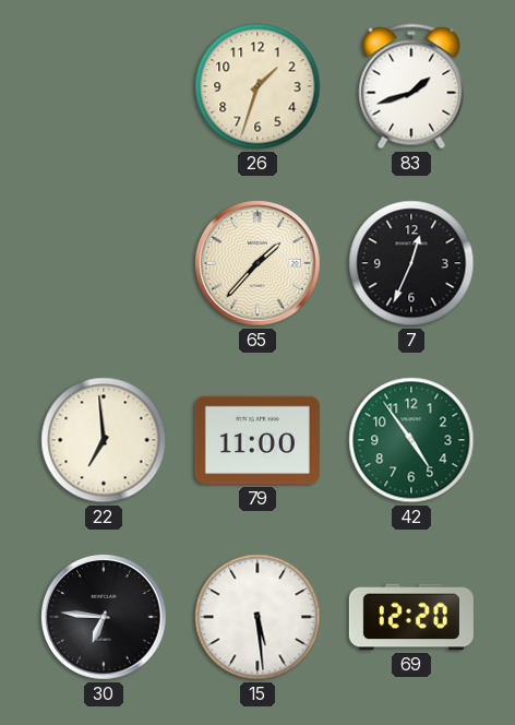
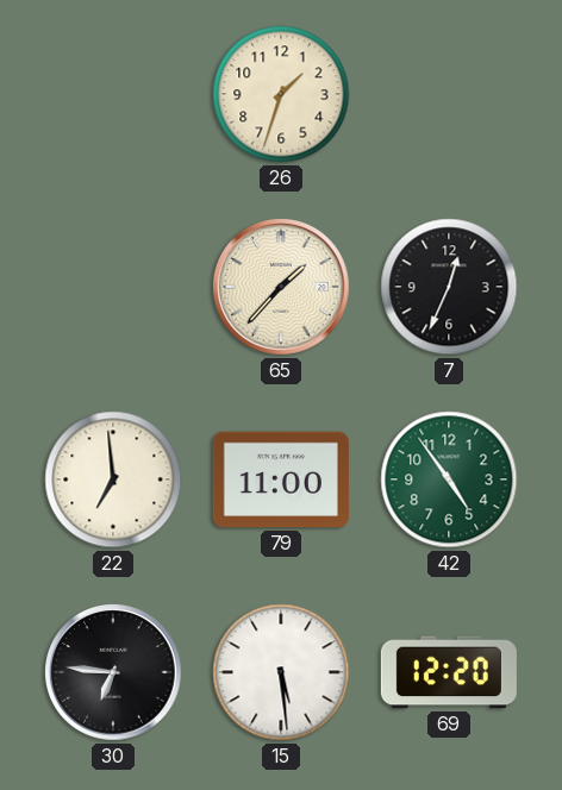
83: 1:42 -> none (411, 86)
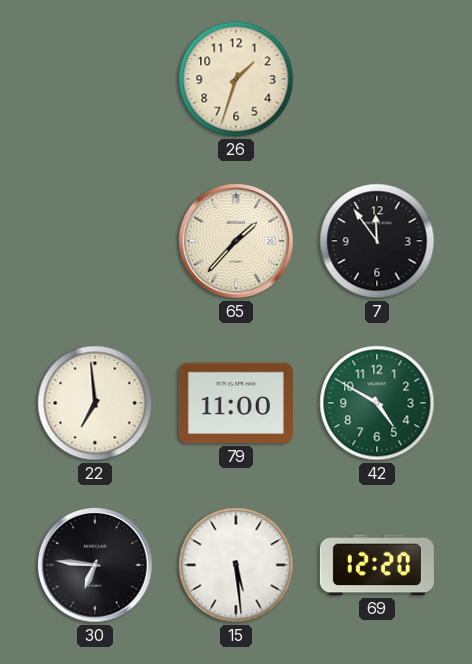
7: 12:34 -> 11:54 (377, 241)
42: 4:54 -> 4:50 (377, 403)
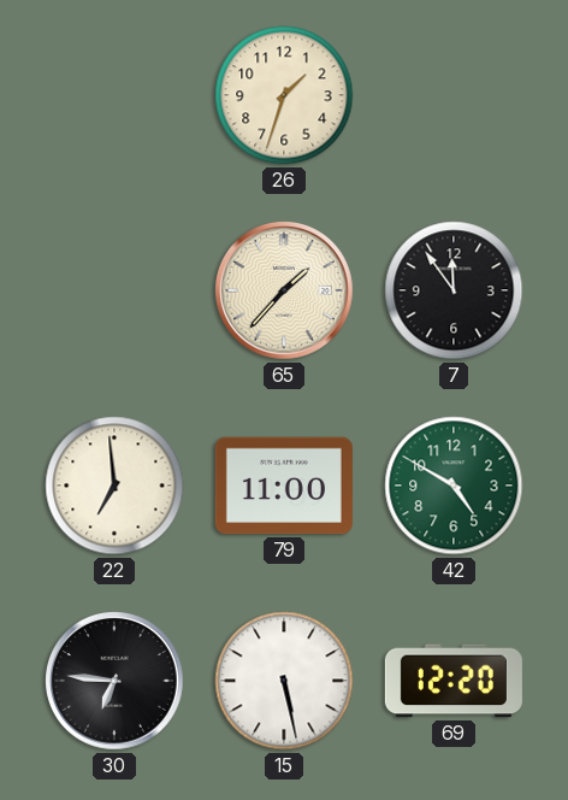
15: 5:29 -> 5:28 (284, 681)
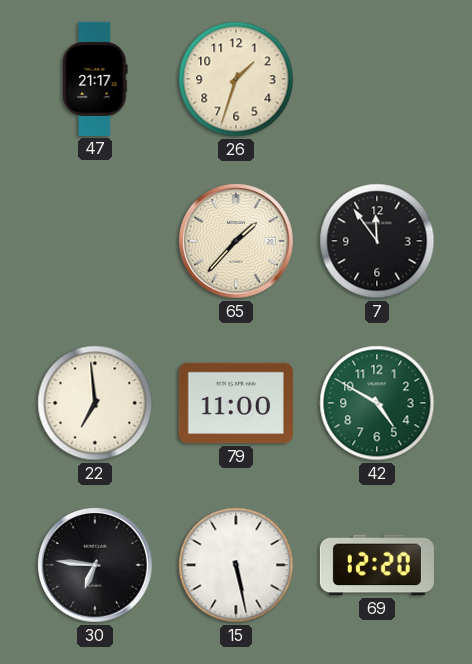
47: none -> 21:17 (95, 79)
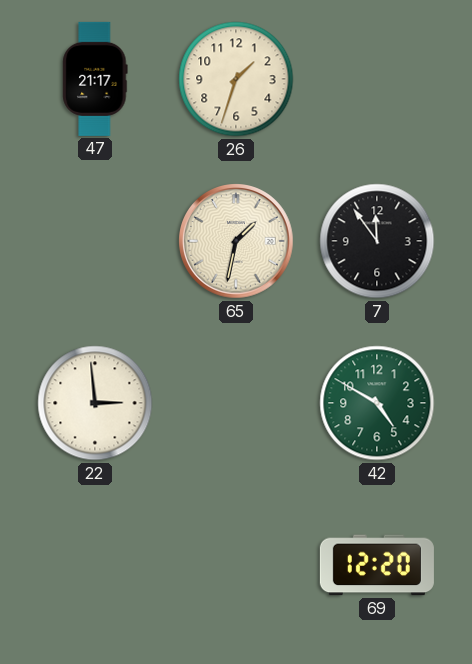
65: 1:37 -> 1:32 (237, 242)
22: 6:59 -> 2:59 (95, 403)
79: 11:00 -> none (236, 403)
30: 6:46 -> none (96, 566)
15: 5:28 -> none (236, 565)
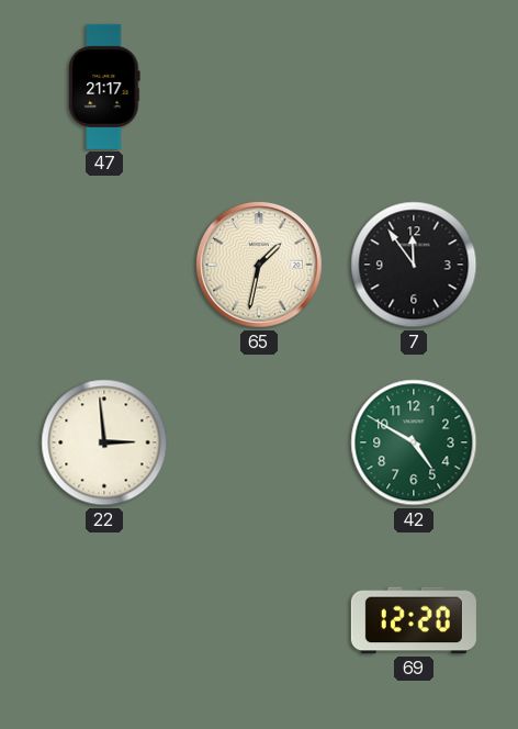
26: 1:33 -> none (236, 79)
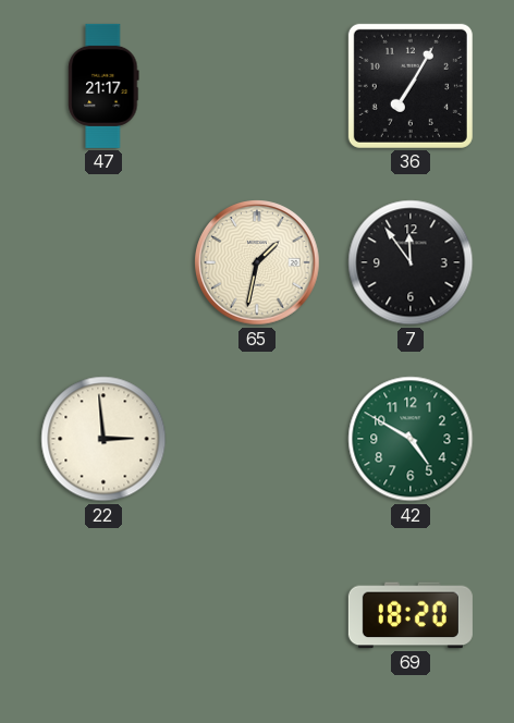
36: none -> 7:05 (411, 86)
69: 12:20 -> 18:20 (411, 615)
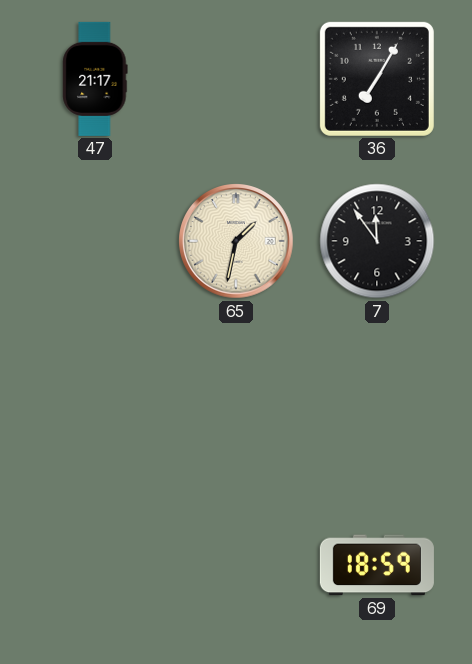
22: 2:59 -> none (103, 439)
42: 4:50 -> none (411, 439)
69: 18:20 -> 18:59 (377, 565)
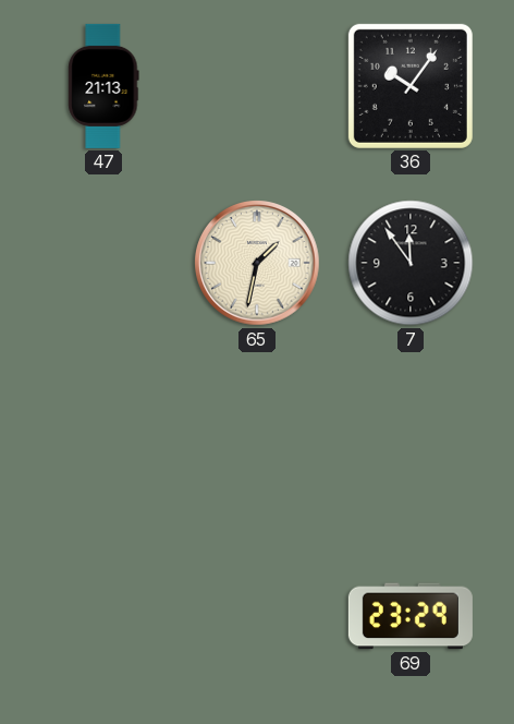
47: 21:17 -> 21:13 (103, 86)
36: 7:05 -> 10:06 (411, 86)
69: 18:59 -> 23:29 (411, 616)
